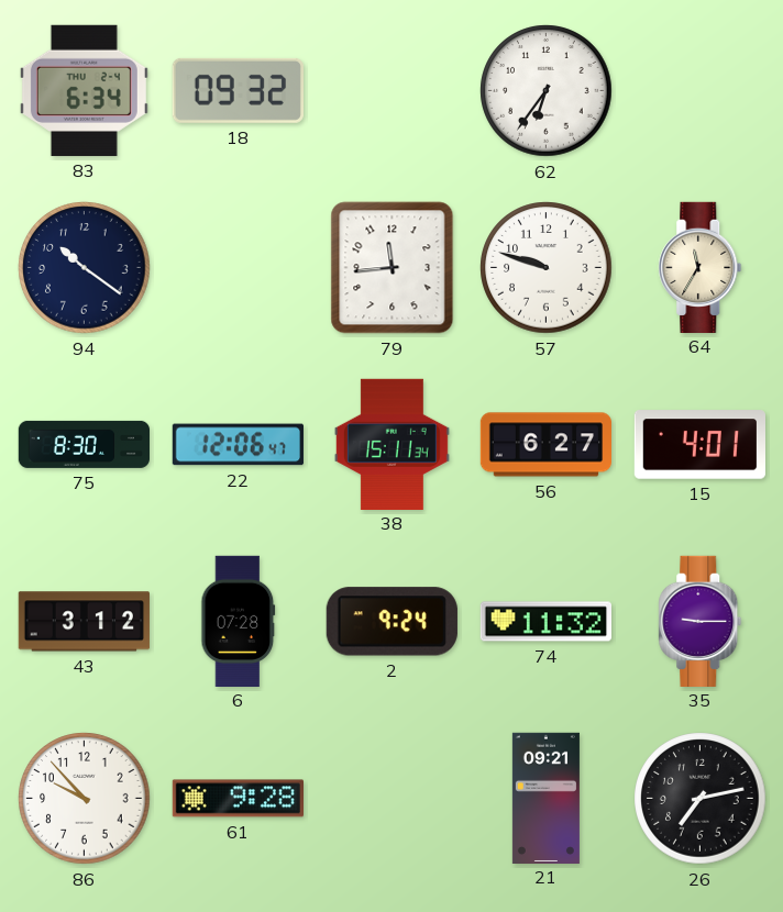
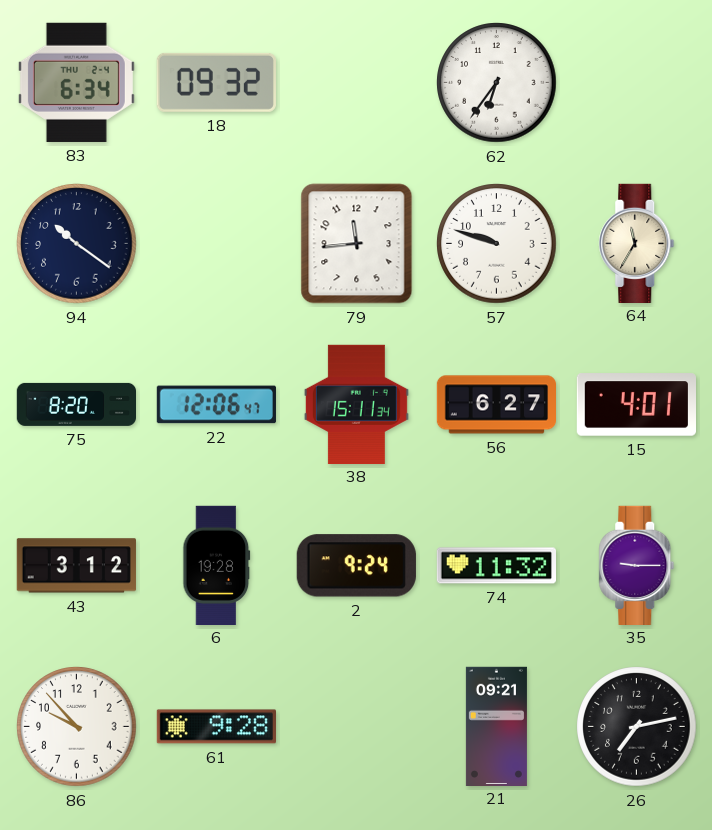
75: 8:30 -> 8:20 (76, 404)
6: 07:28 -> 19:28 (217, 565)
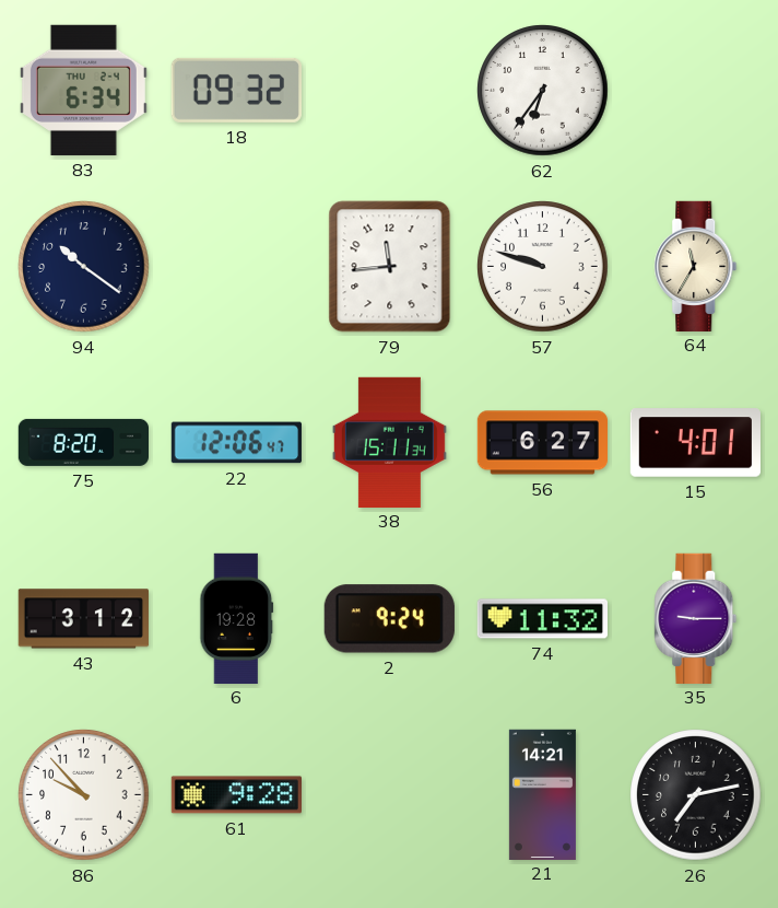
21: 09:21 -> 14:21 (542, 794)
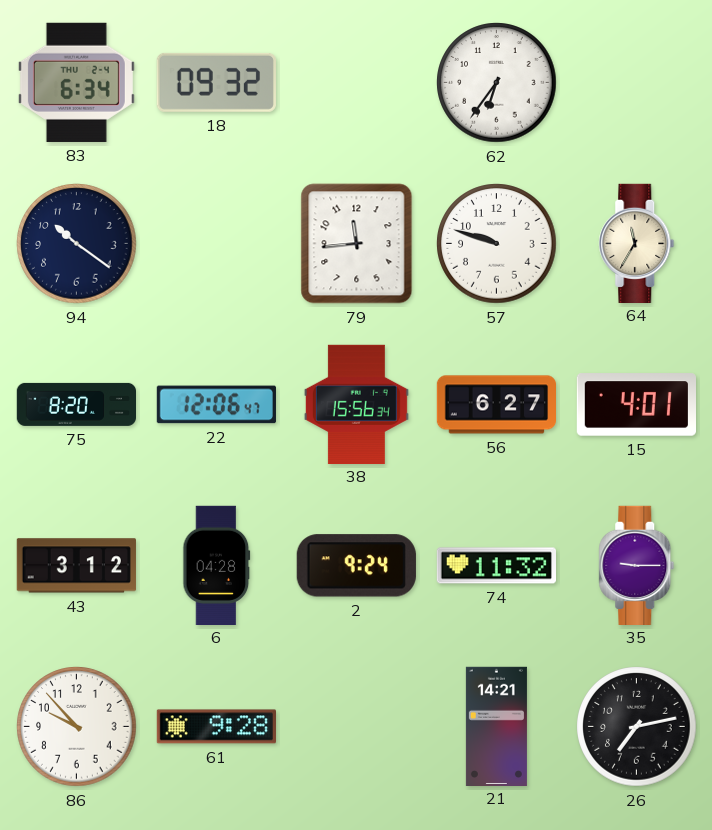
38: 15:11 -> 15:56 (356, 404)
6: 19:28 -> 04:28 (217, 565)
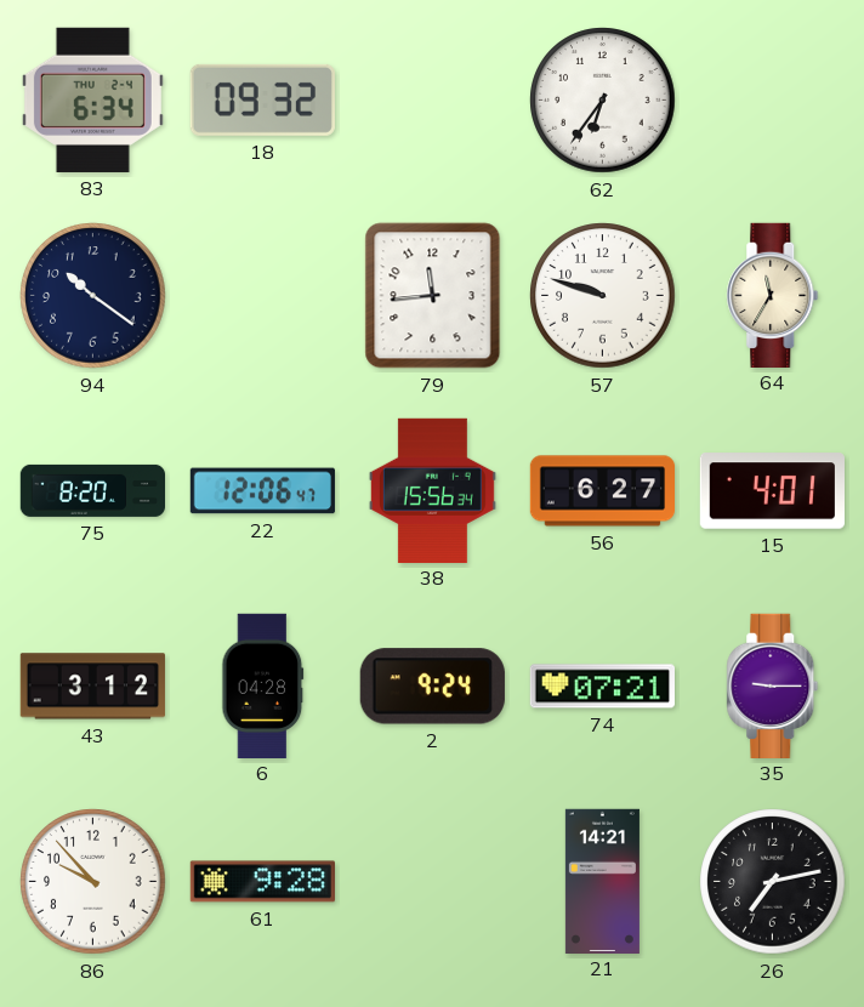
74: 11:32 -> 07:21 (602, 687)
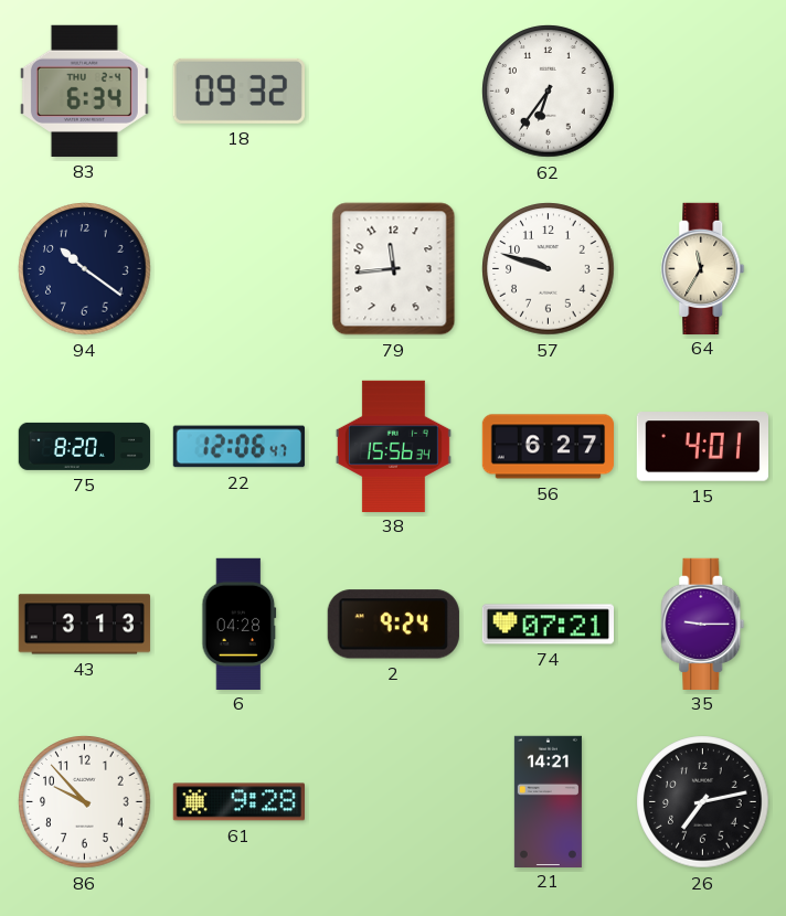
43: 3:12 -> 3:13 (84, 625)
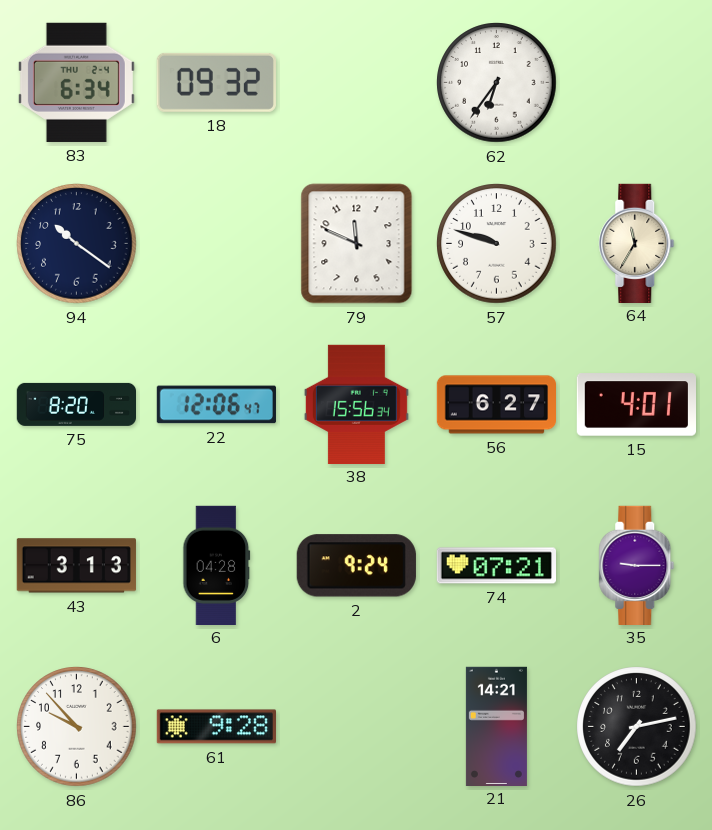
79: 11:44 -> 11:49 (357, 244)
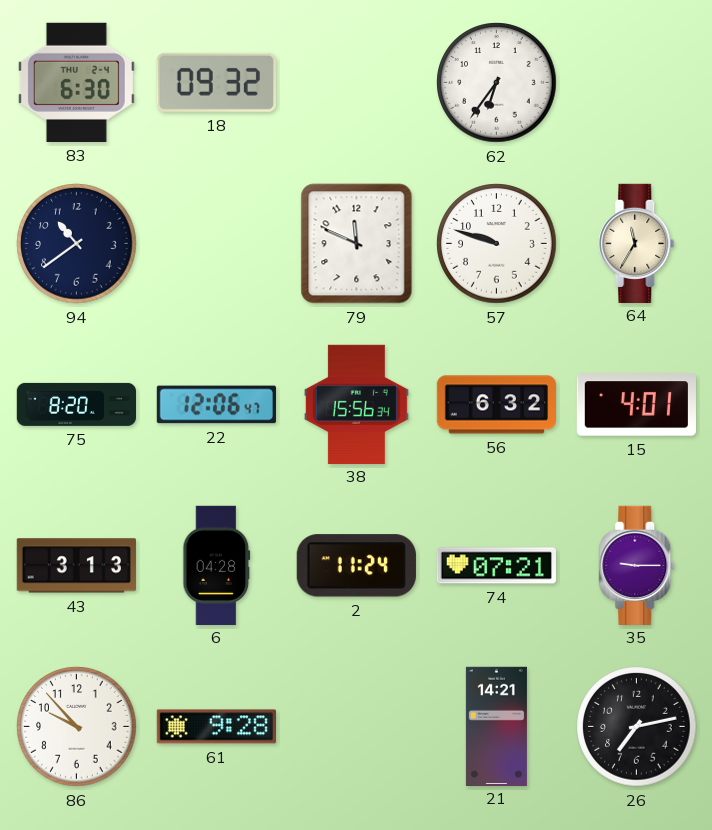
83: 6:34 -> 6:30 (76, 82)
94: 10:21 -> 10:39 (77, 244)
56: 6:27 -> 6:32 (497, 405)
2: 9:24 -> 11:24 (356, 566)
